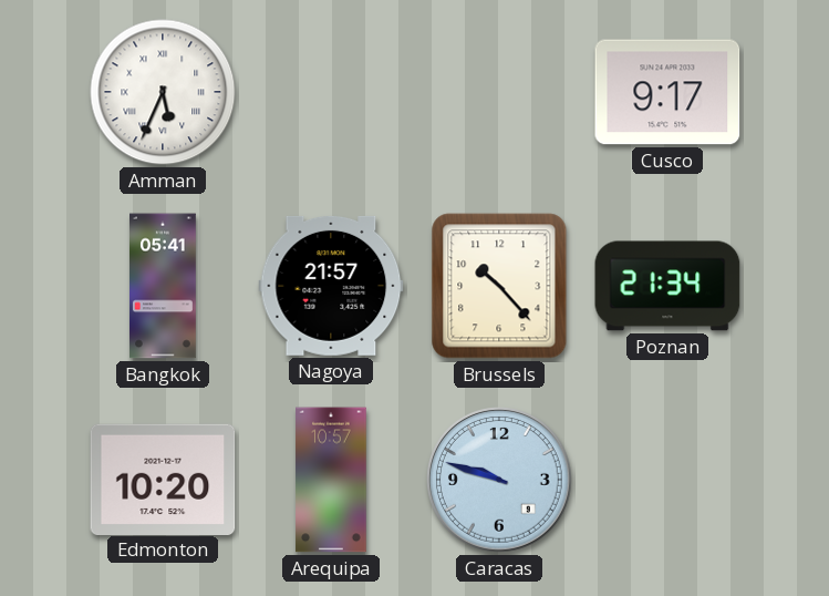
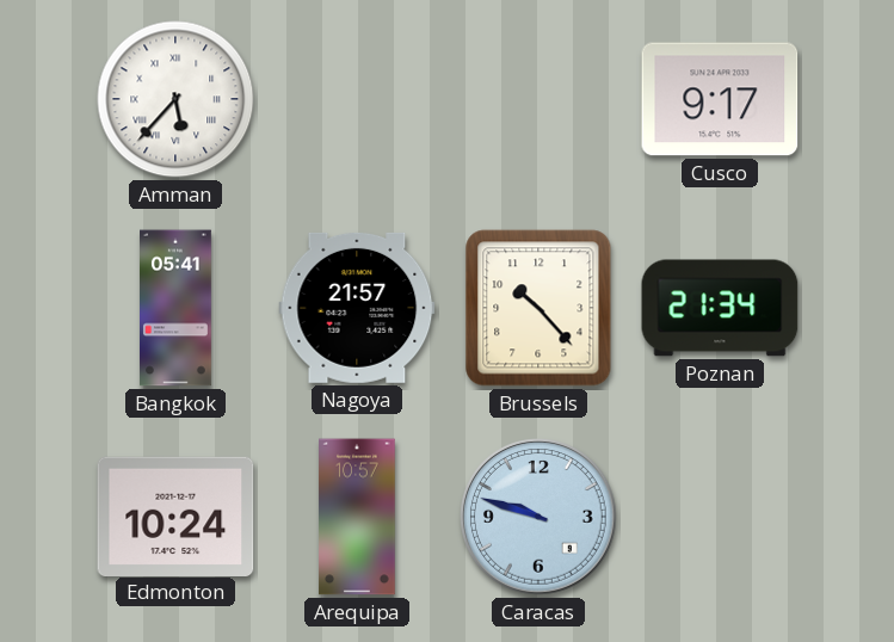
Amman: 5:34 -> 5:37 (175, 99)
Edmonton: 10:20 -> 10:24 (175, 516)
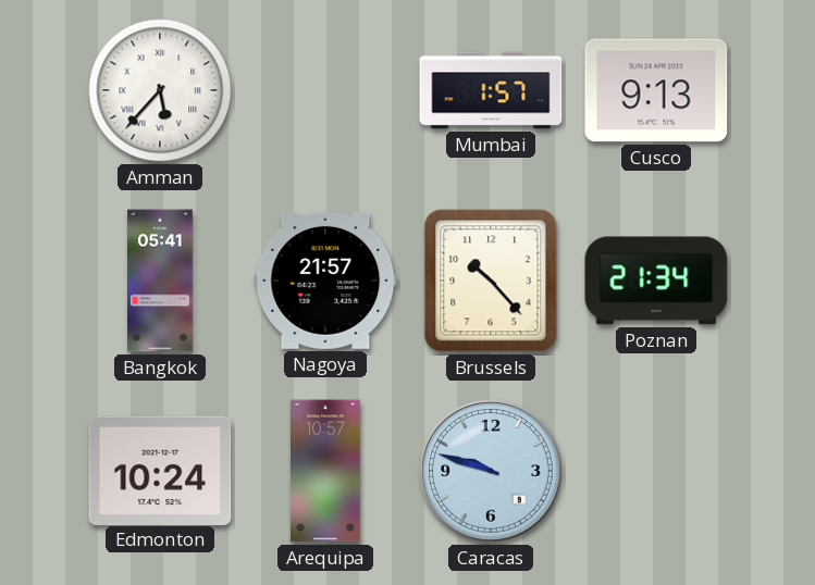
Mumbai: none -> 1:57 (491, 90)
Cusco: 9:17 -> 9:13 (656, 90)
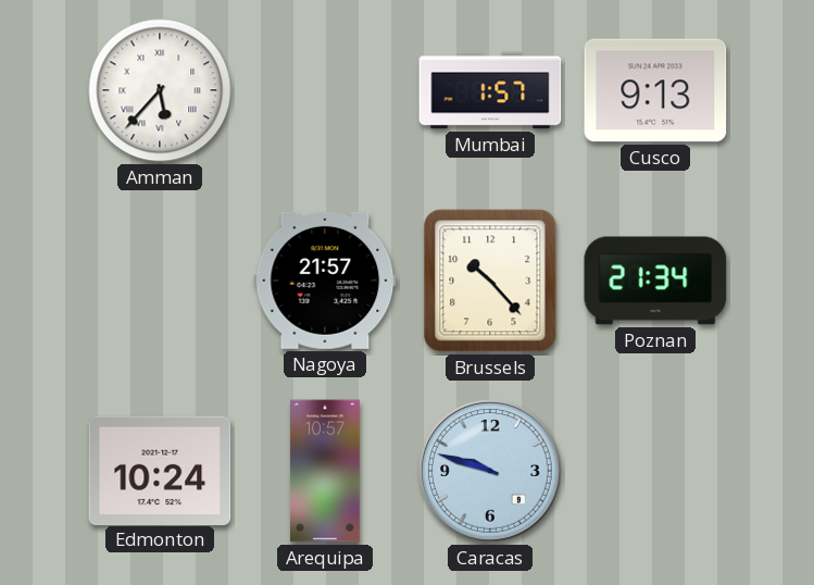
Bangkok: 05:41 -> none (161, 281)
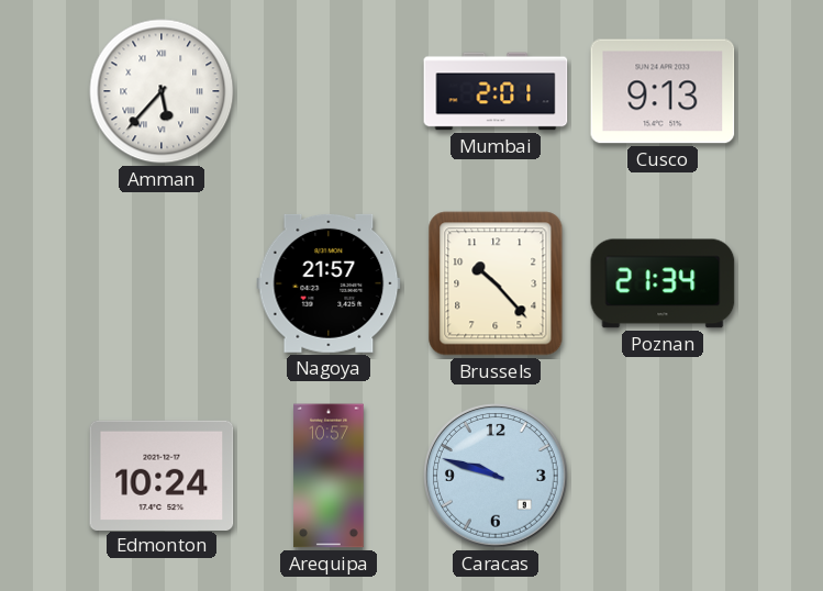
Mumbai: 1:57 -> 2:01 (496, 91)
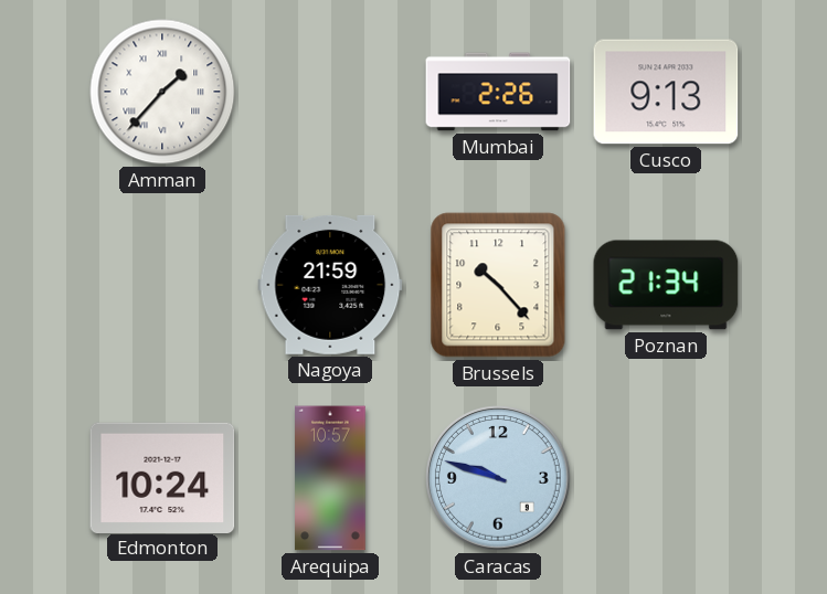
Amman: 5:37 -> 1:37 (162, 92)
Mumbai: 2:01 -> 2:26 (498, 92)
Nagoya: 21:57 -> 21:59 (330, 285)
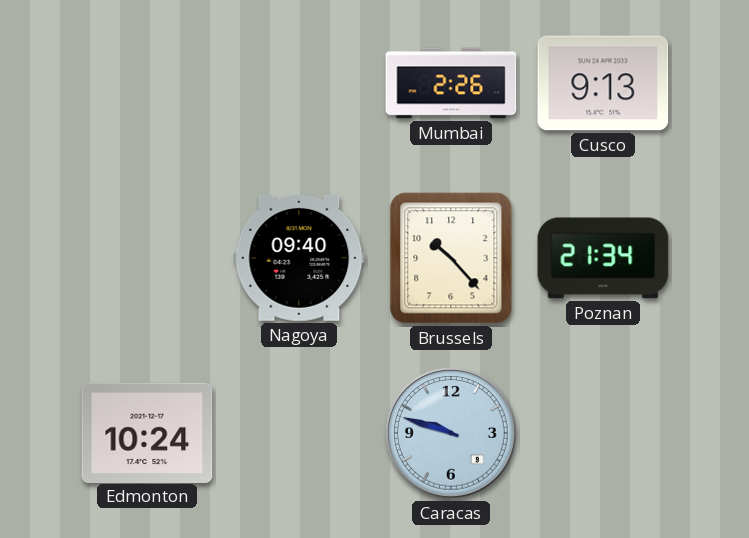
Amman: 1:37 -> none (162, 92)
Nagoya: 21:59 -> 09:40 (299, 258)
Arequipa: 10:57 -> none (330, 478)
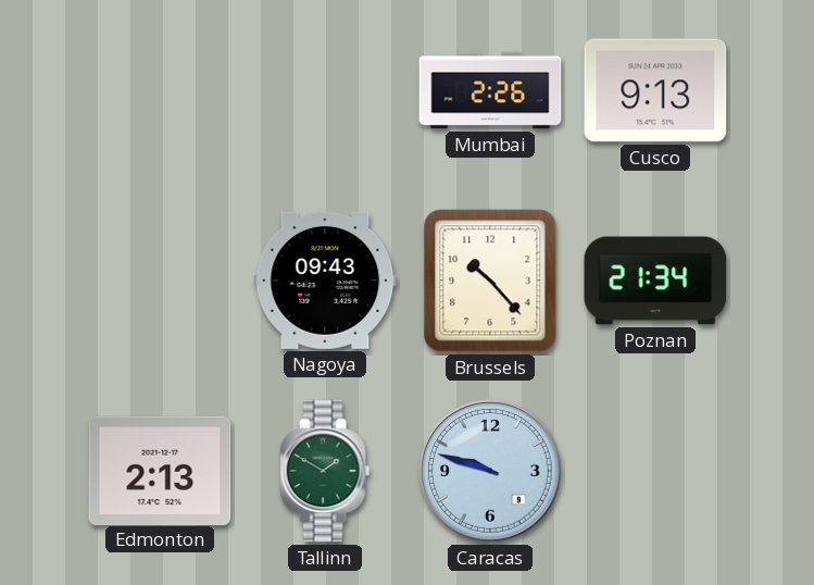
Nagoya: 09:40 -> 09:43 (325, 281)
Edmonton: 10:24 -> 2:13 (160, 470)
Tallinn: none -> 1:50 (325, 471)
